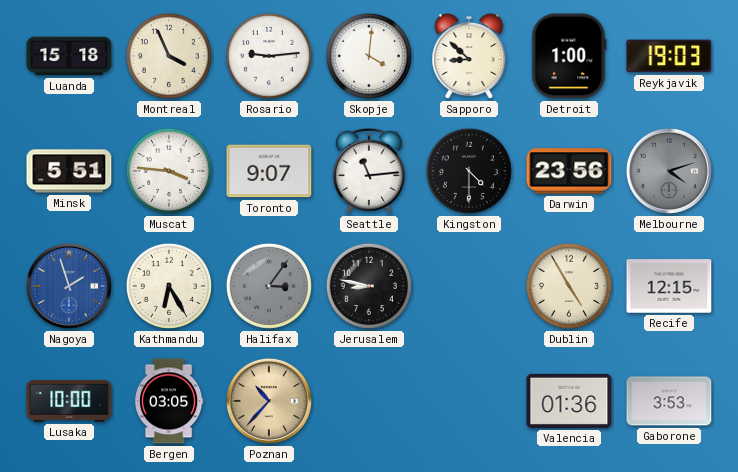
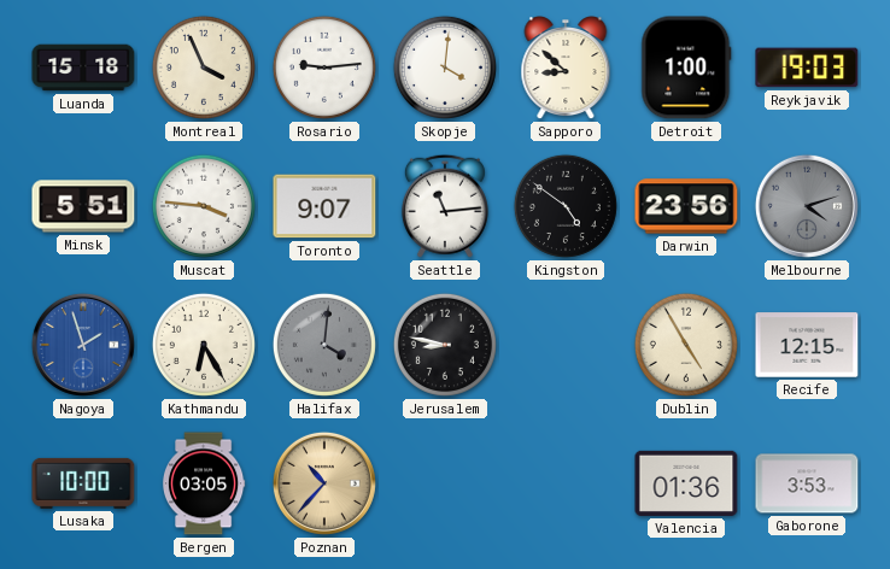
Kingston: 4:30 -> 4:51 (566, 206)
Halifax: 3:06 -> 4:01 (324, 345)
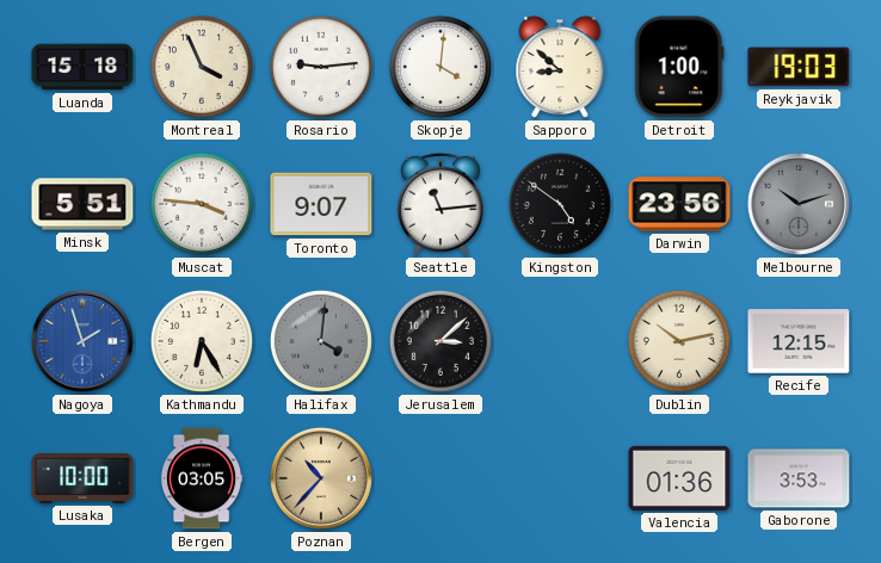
Melbourne: 4:12 -> 10:12 (799, 204)
Jerusalem: 8:47 -> 3:08 (440, 341)
Dublin: 4:55 -> 10:13 (679, 341)
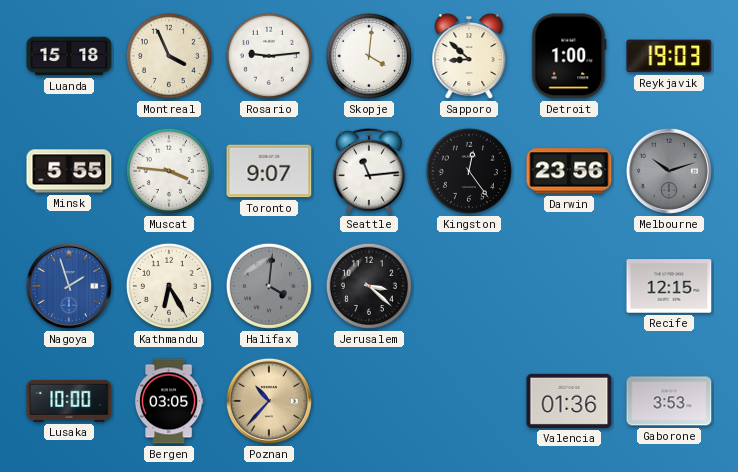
Minsk: 5:51 -> 5:55 (69, 171)
Kingston: 4:51 -> 12:24 (469, 171)
Jerusalem: 3:08 -> 3:22 (369, 286)
Dublin: 10:13 -> none (679, 341)
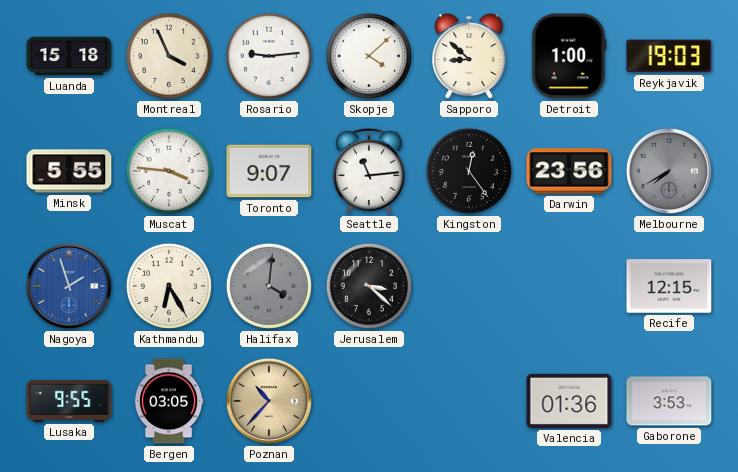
Skopje: 4:01 -> 4:08 (369, 56)
Melbourne: 10:12 -> 7:40 (669, 171)
Lusaka: 10:00 -> 9:55 (69, 401)
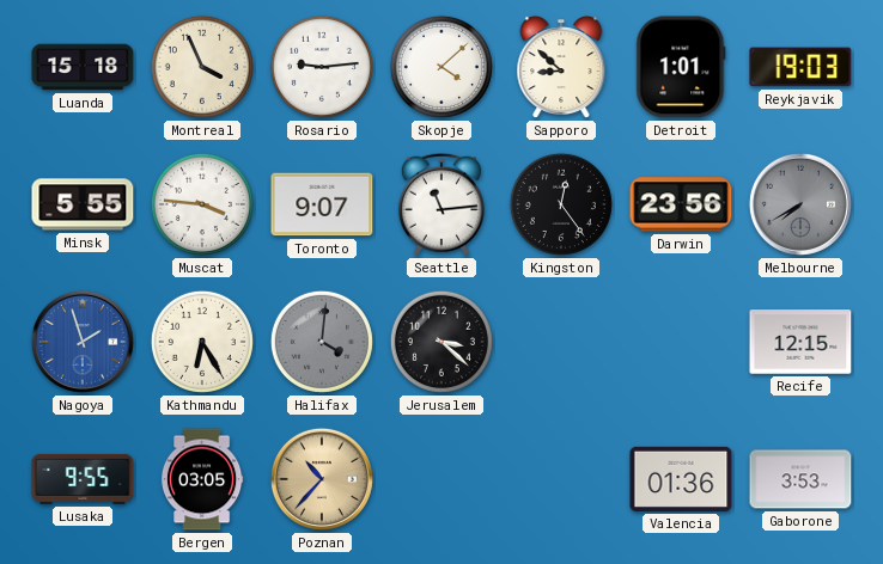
Detroit: 1:00 -> 1:01 (681, 67)
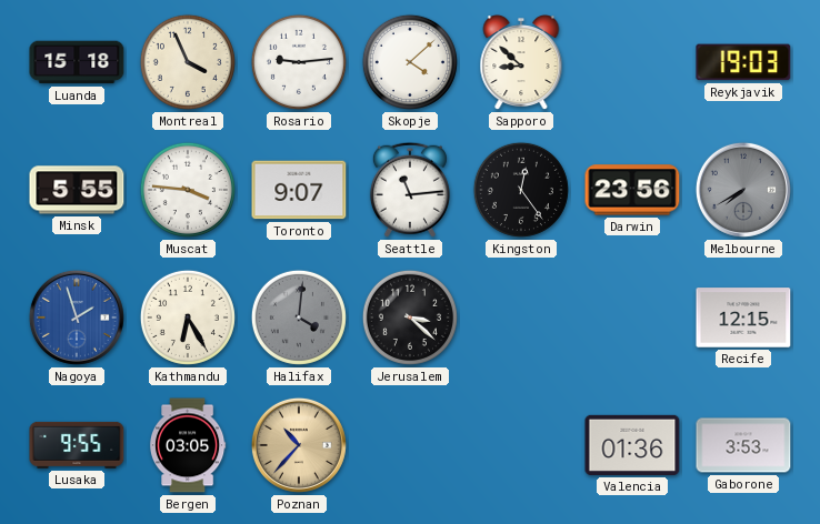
Detroit: 1:01 -> none (681, 67)
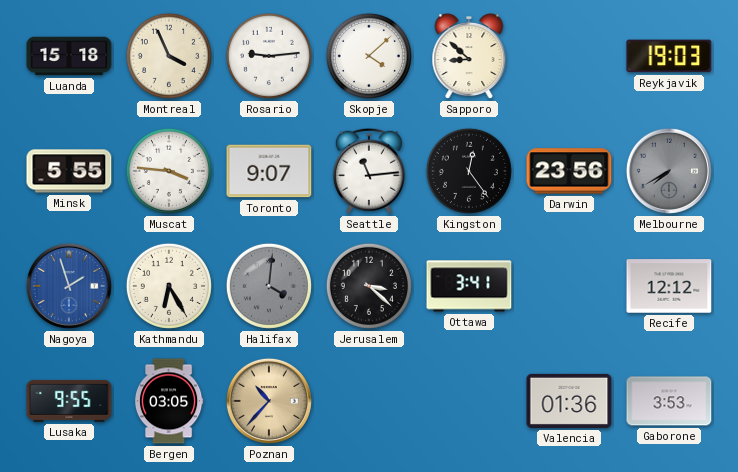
Ottawa: none -> 3:41 (469, 286)
Recife: 12:15 -> 12:12 (669, 286)
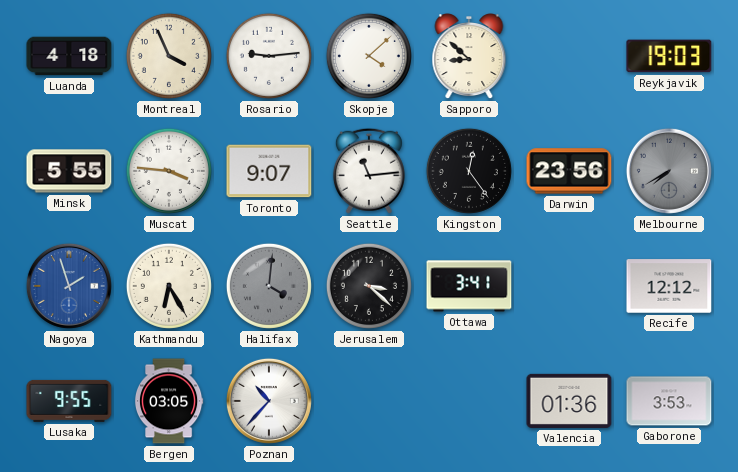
Luanda: 15:18 -> 4:18 (69, 56)
Poznan dial: champagne -> white (269, 401)
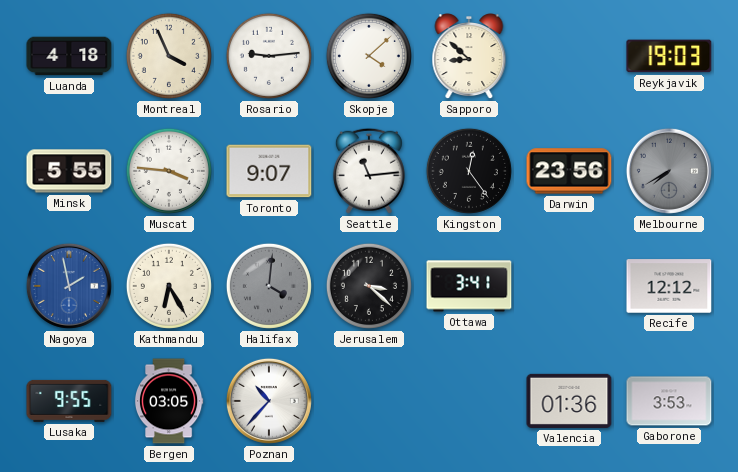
Nagoya: 1:57 -> 1:58 (69, 286)
